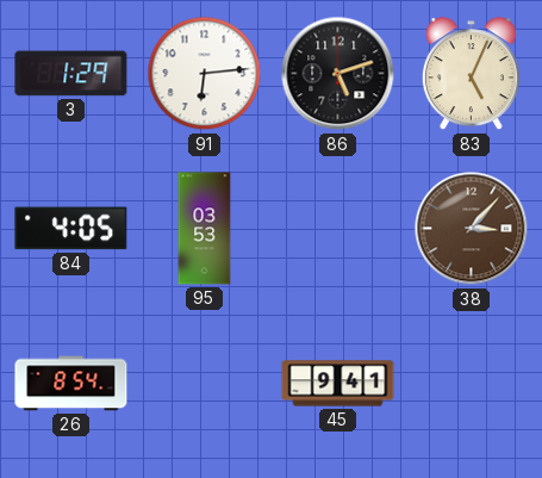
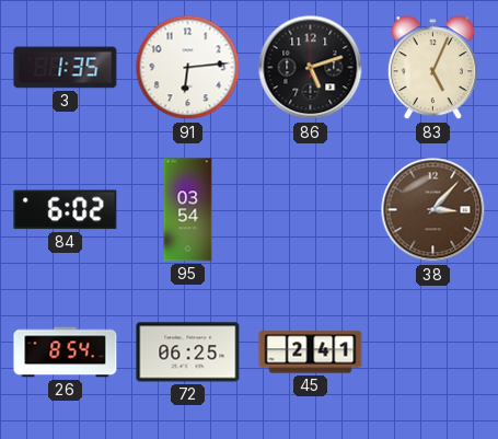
3: 1:29 -> 1:35 (66, 68)
84: 4:05 -> 6:02 (66, 210)
95: 03:53 -> 03:54 (188, 210)
72: none -> 06:25 (188, 353)
45: 9:41 -> 2:41 (311, 353)
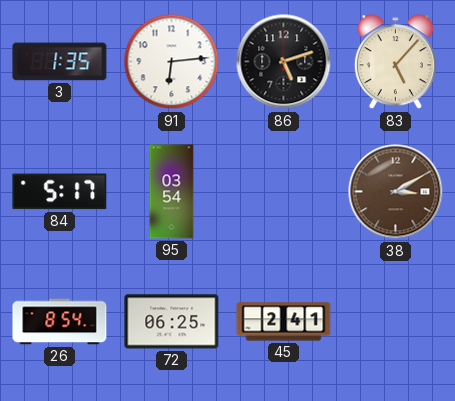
83: 5:04 -> 5:07 (395, 62)
84: 6:02 -> 5:17 (60, 192)
38: 3:07 -> 3:10 (396, 192)
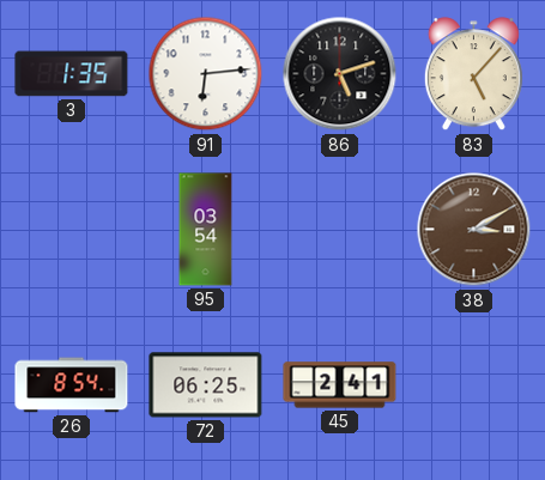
84: 5:17 -> none (60, 192)
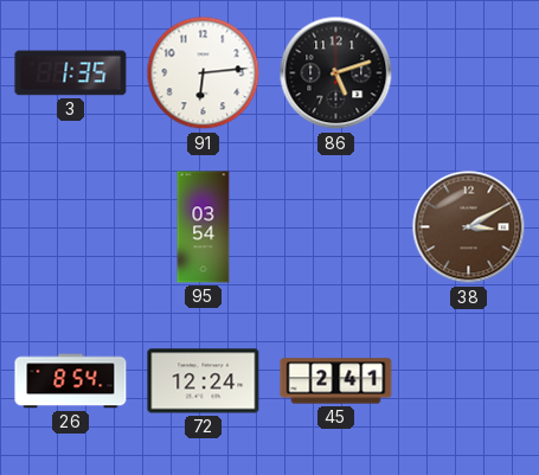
83: 5:07 -> none (473, 74)
72: 06:25 -> 12:24 (204, 381)
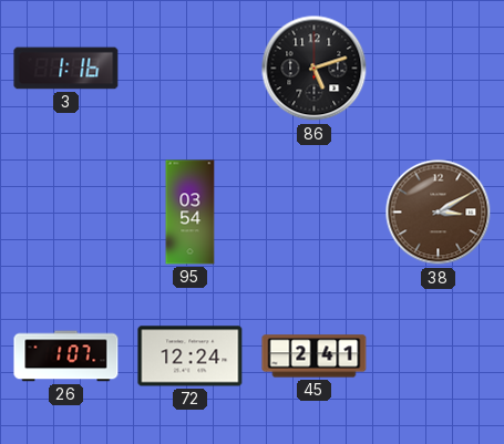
3: 1:35 -> 1:16 (66, 69)
91: 6:14 -> none (204, 73)
26: 8:54 -> 1:07 (66, 357)
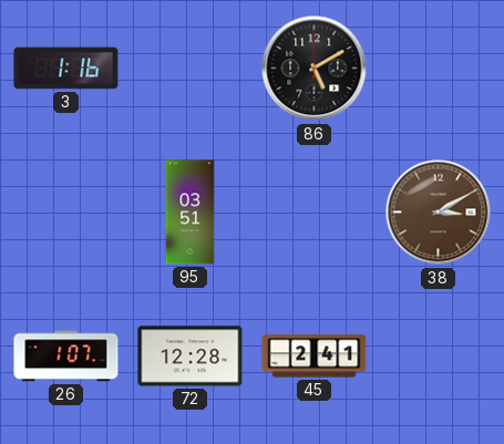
86: 5:12 -> 5:10 (315, 69)
95: 03:54 -> 03:51 (191, 213)
72: 12:24 -> 12:28 (191, 357)
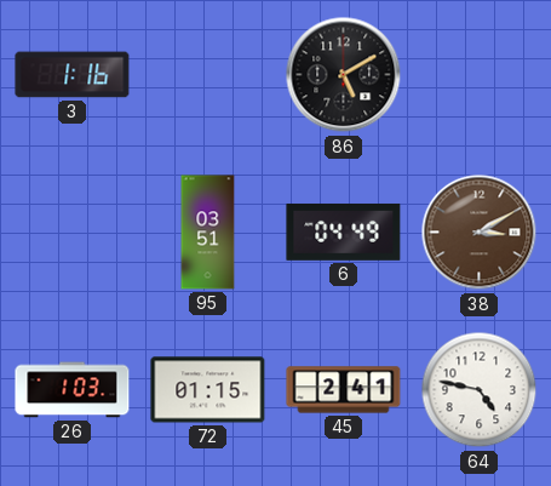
6: none -> 04:49 (344, 231)
26: 1:07 -> 1:03 (73, 390)
72: 12:28 -> 01:15 (208, 390)
64: none -> 4:47 (480, 390)
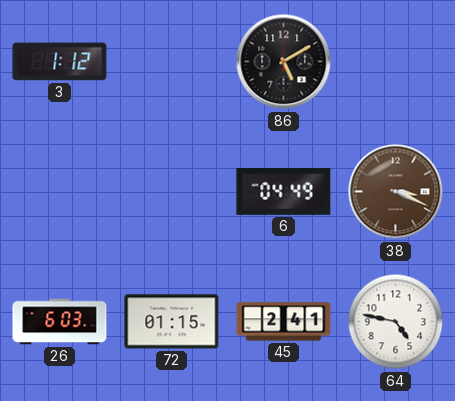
3: 1:16 -> 1:12 (60, 62)
95: 03:51 -> none (208, 233)
38: 3:10 -> 3:19 (396, 192)
26: 1:03 -> 6:03 (60, 322)
